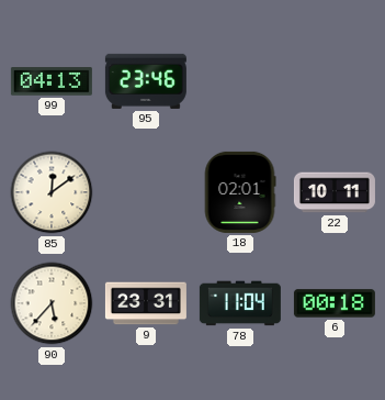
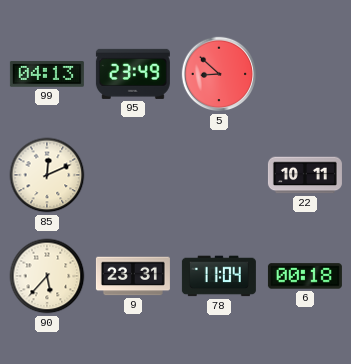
95: 23:46 -> 23:49 (133, 74)
5: none -> 8:52 (219, 74)
85: 12:09 -> 12:11 (47, 175)
18: 02:01 -> none (240, 192)
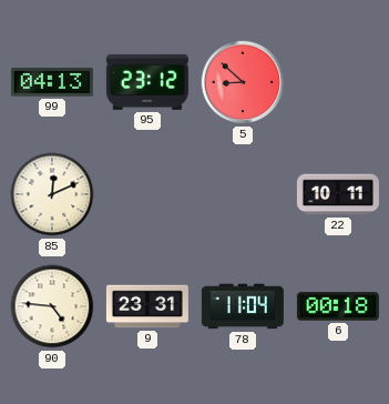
95: 23:49 -> 23:12 (147, 82)
90: 5:37 -> 4:46 (52, 306)
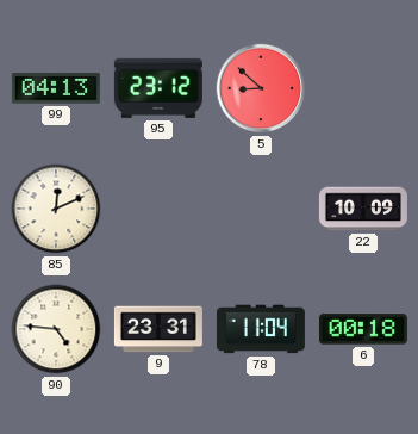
22: 10:11 -> 10:09 (363, 209)
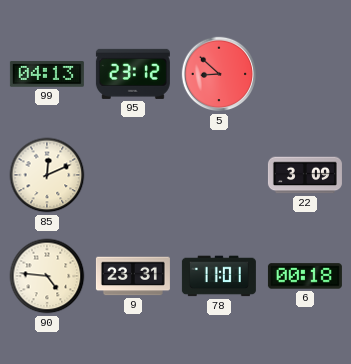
22: 10:09 -> 3:09 (305, 175)
78: 11:04 -> 11:01 (219, 276)
